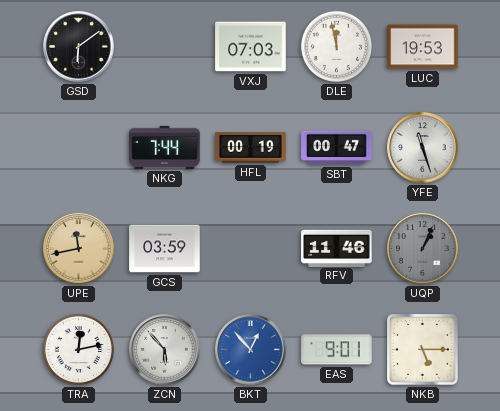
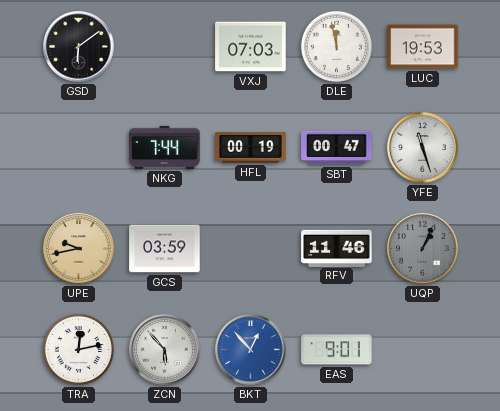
UPE: 11:43 -> 9:43 (79, 249)
NKB: 5:15 -> none (423, 350)
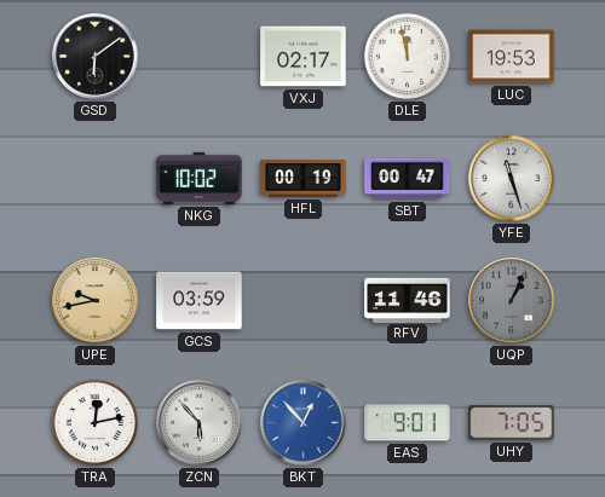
VXJ: 07:03 -> 02:17 (304, 57)
NKG: 7:44 -> 10:02 (200, 178)
UHY: none -> 7:05 (512, 423)
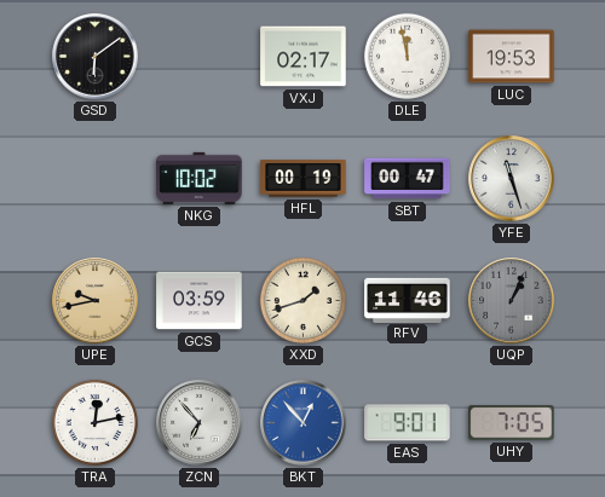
XXD: none -> 1:42 (302, 300)
ZCN: 5:53 -> 6:53 (200, 423)
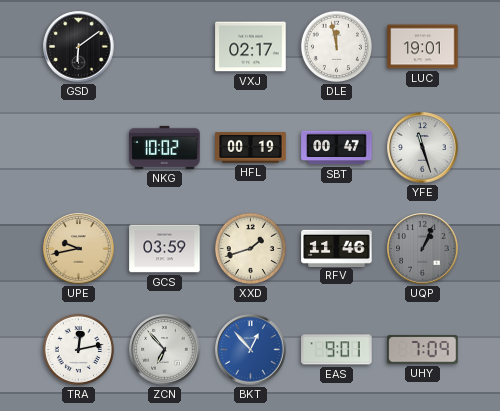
LUC: 19:53 -> 19:01 (423, 47)
UHY: 7:05 -> 7:09 (423, 350)
